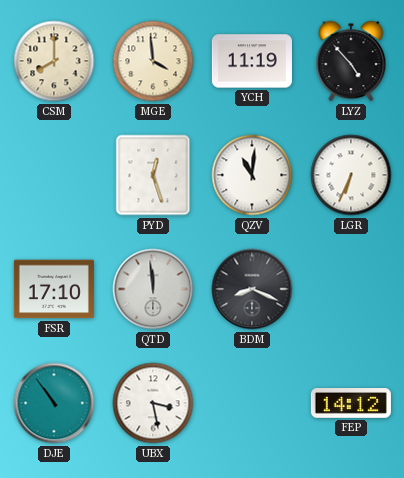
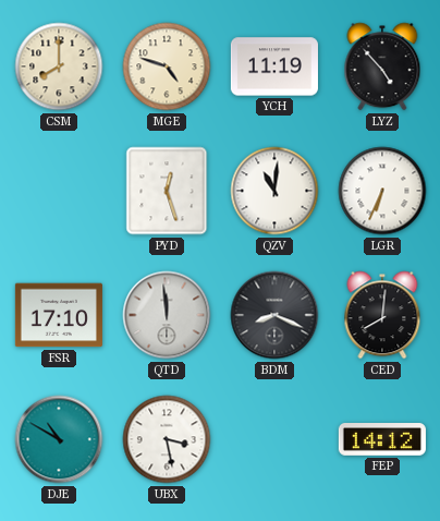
MGE: 3:59 -> 4:48 (167, 66)
CED: none -> 8:01 (382, 315)
DJE: 10:54 -> 10:50 (59, 439)
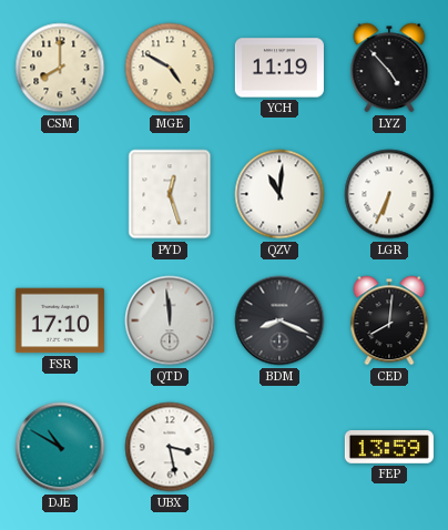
MGE: 4:48 -> 4:50 (170, 68)
FEP: 14:12 -> 13:59 (389, 447)
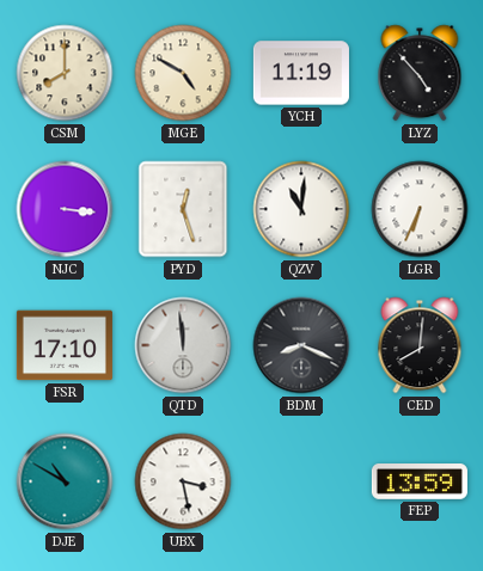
NJC: none -> 3:16 (65, 209)
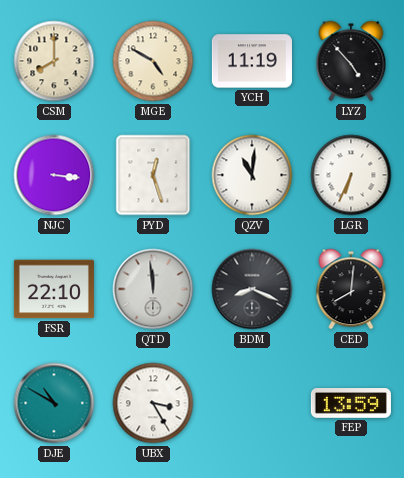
FSR: 17:10 -> 22:10 (54, 289)
UBX: 3:28 -> 3:25 (153, 403)
